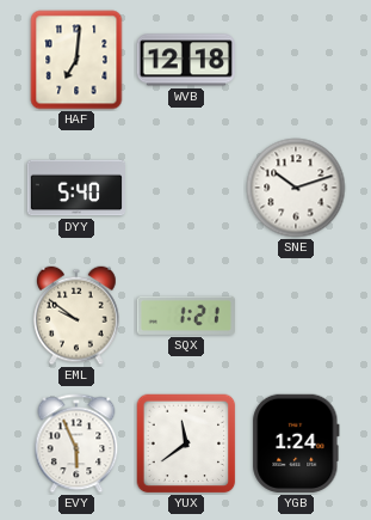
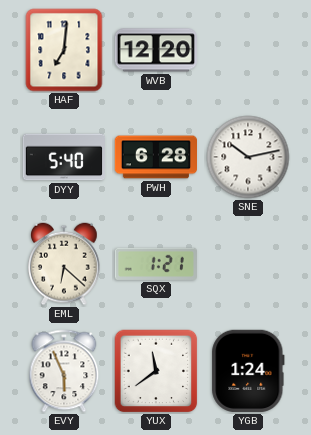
WVB: 12:18 -> 12:20 (156, 50)
PWH: none -> 6:28 (155, 157)
SNE: 10:12 -> 10:13 (248, 157)
EML: 9:51 -> 6:22 (64, 264)
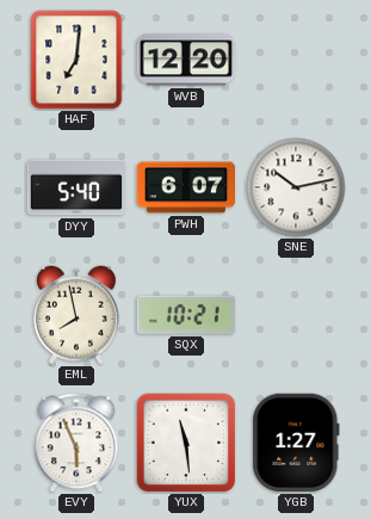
PWH: 6:28 -> 6:07 (185, 187)
EML: 6:22 -> 7:58 (76, 315)
SQX: 1:21 -> 10:21 (186, 315)
YUX: 11:39 -> 11:29 (186, 443)
YGB: 1:24 -> 1:27 (296, 443)
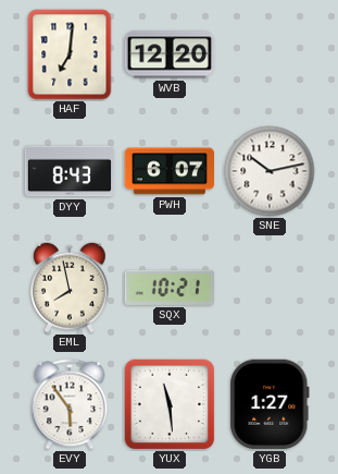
DYY: 5:40 -> 8:43 (68, 171)
EVY: 5:56 -> 5:54 (70, 404)
